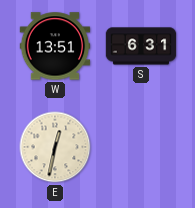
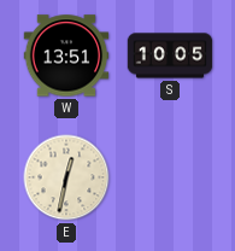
S: 6:31 -> 10:05 (170, 56)
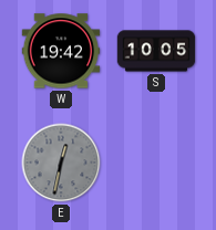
W: 13:51 -> 19:42 (61, 51)
E dial: cream -> grey (61, 163)
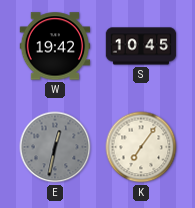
S: 10:05 -> 10:45 (141, 46)
K: none -> 7:06 (141, 147)
